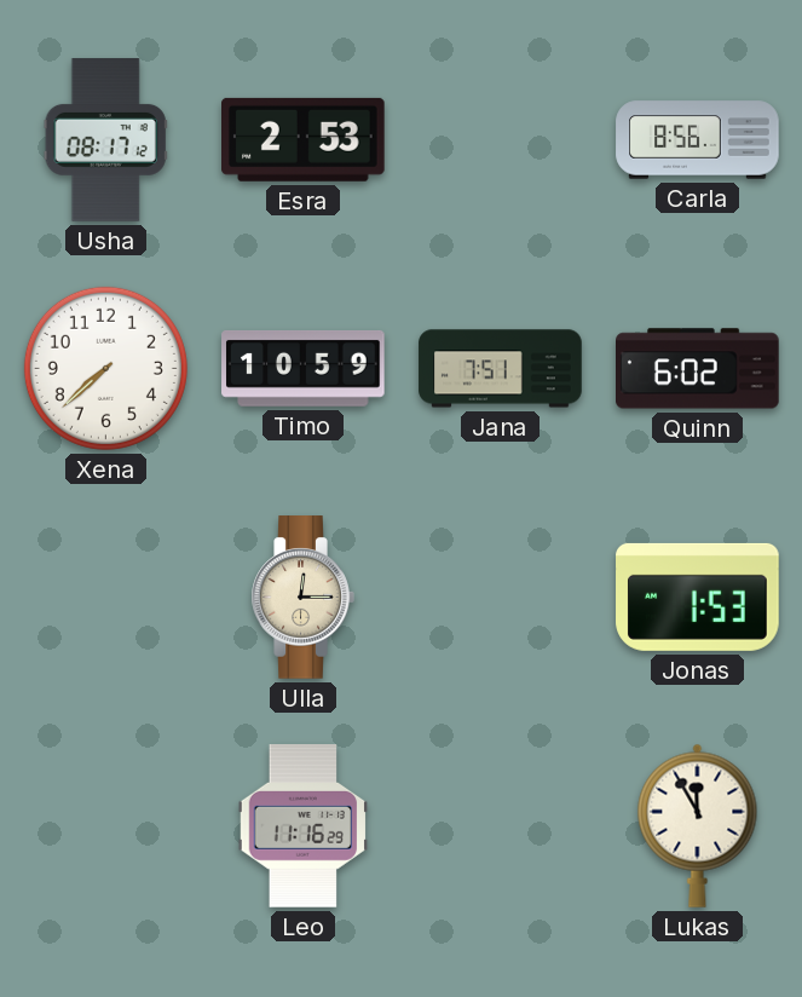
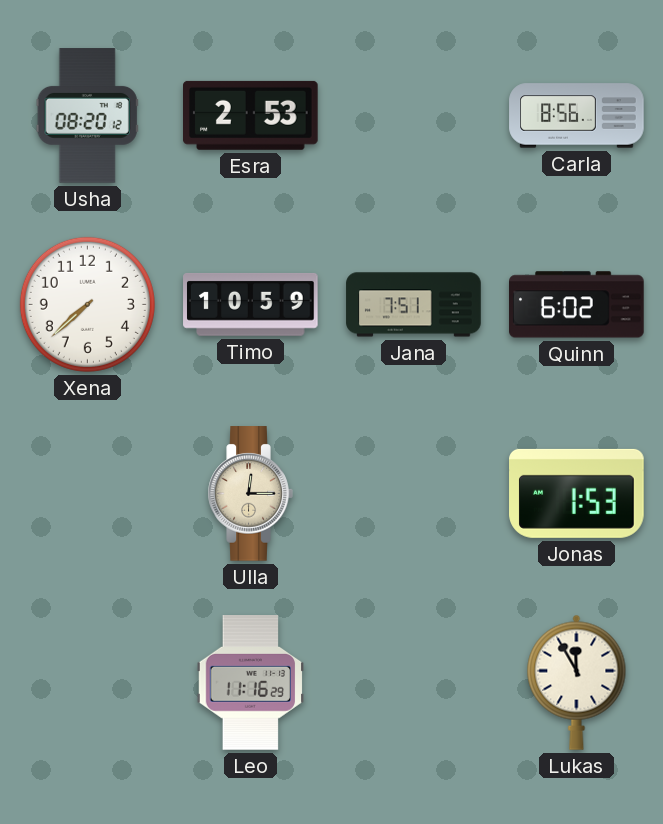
Usha: 08:17 -> 08:20 (87, 116)
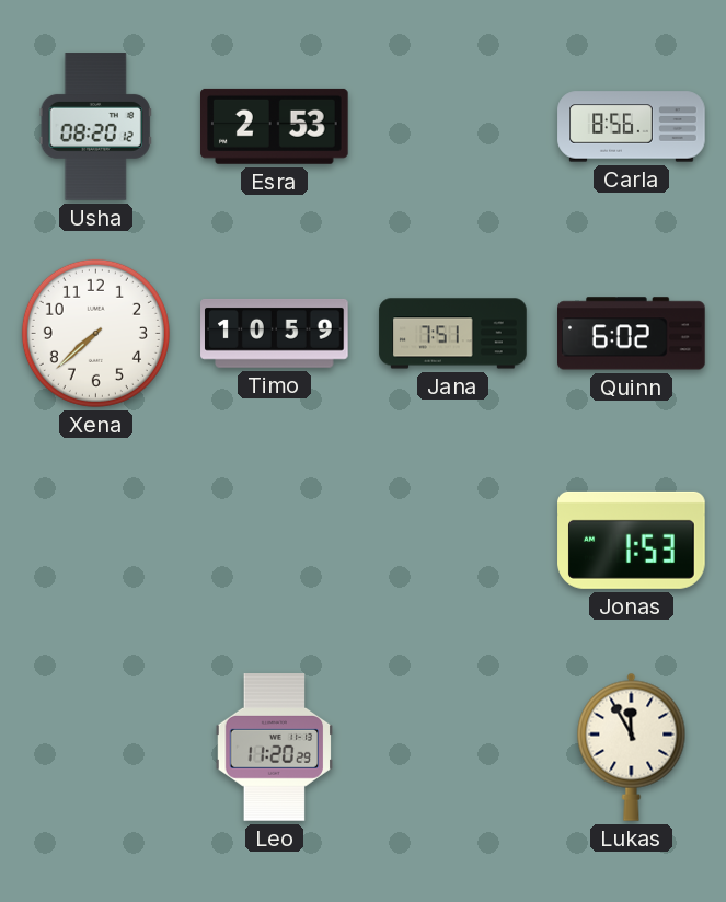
Ulla: 12:15 -> none (250, 494)
Leo: 11:16 -> 11:20 (275, 748)
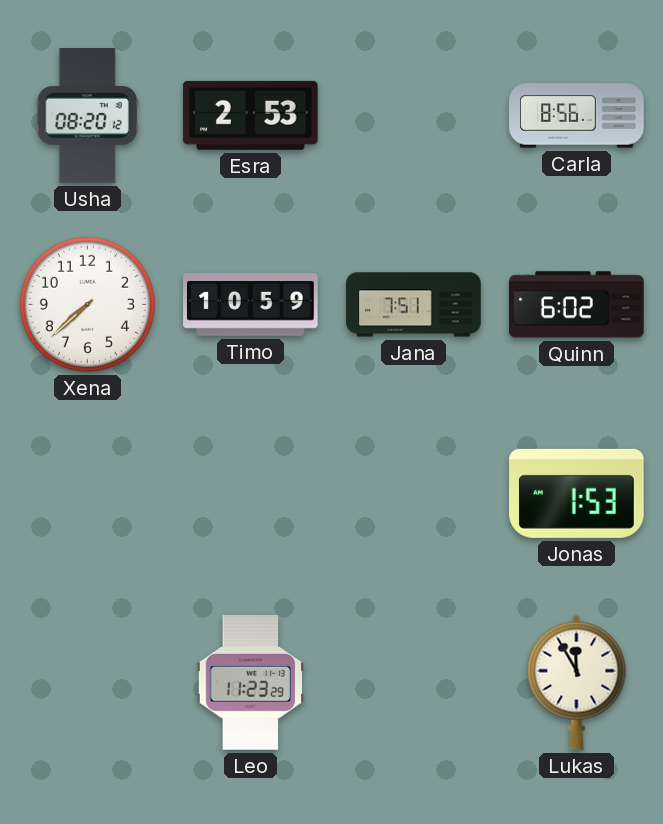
Leo: 11:20 -> 11:23 (251, 683)
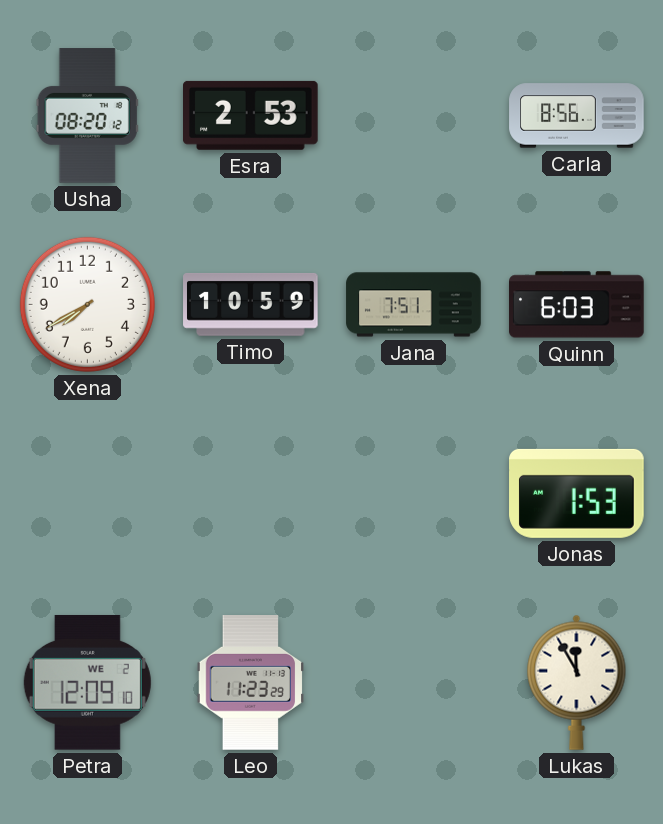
Xena: 7:38 -> 7:40 (87, 304)
Quinn: 6:02 -> 6:03 (577, 305)
Petra: none -> 12:09 (87, 682)
